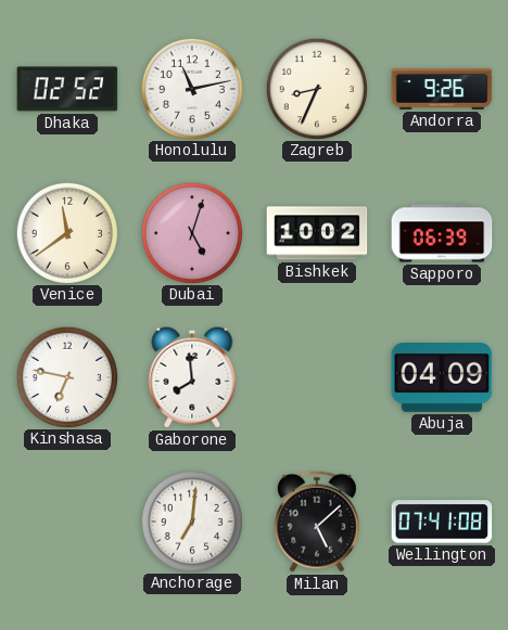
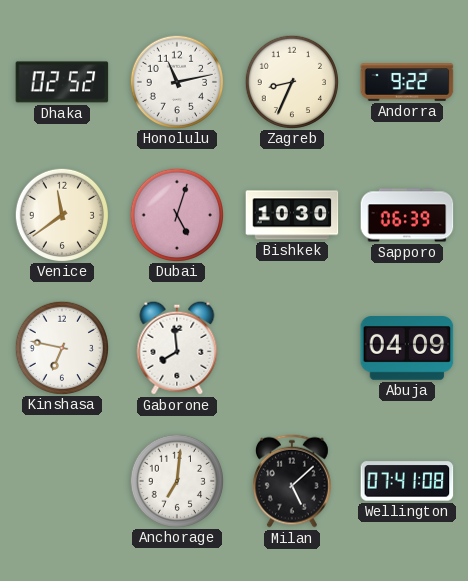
Andorra: 9:26 -> 9:22 (407, 82)
Bishkek: 10:02 -> 10:30 (292, 215)
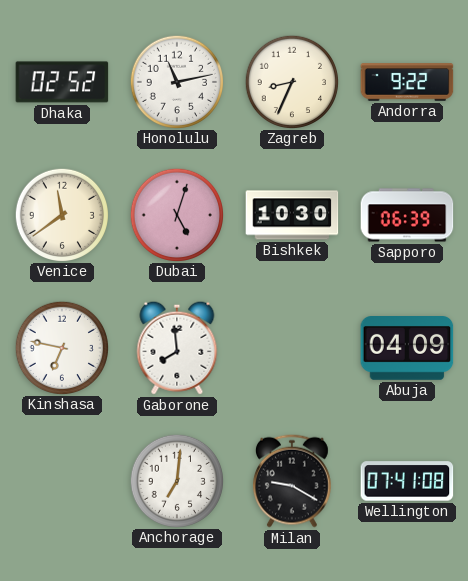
Milan: 5:08 -> 9:20 (292, 481)
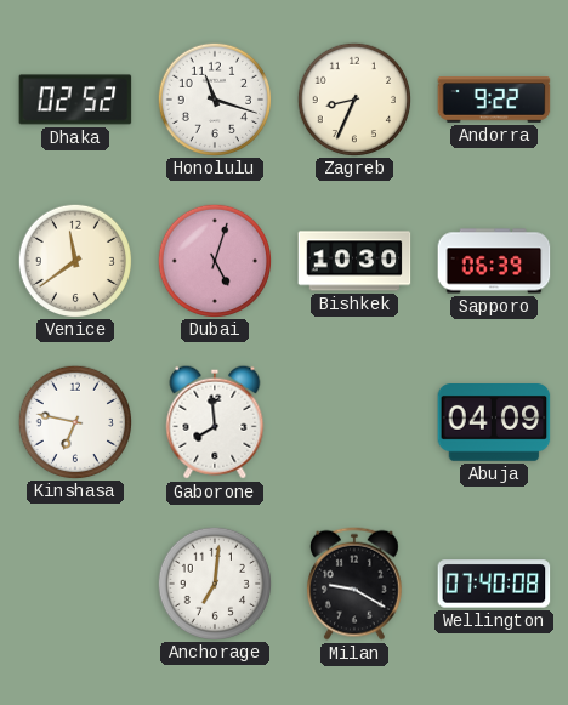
Honolulu: 11:13 -> 11:18 (214, 98)
Wellington: 07:41 -> 07:40 (494, 584)
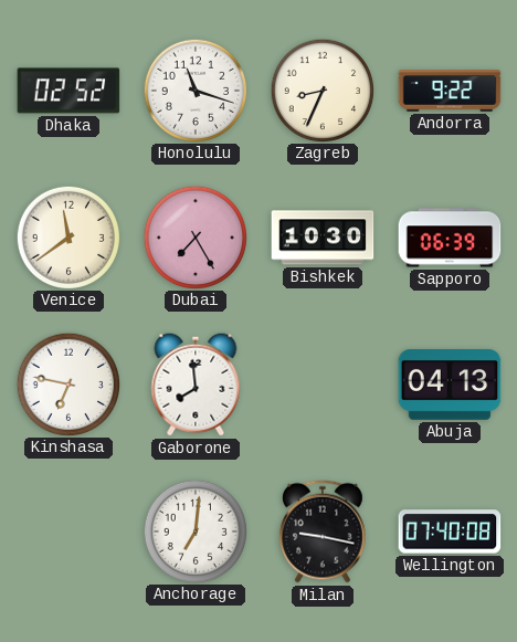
Dubai: 5:03 -> 7:25 (194, 236)
Abuja: 04:09 -> 04:13 (450, 386)
Milan: 9:20 -> 9:17 (323, 532)
